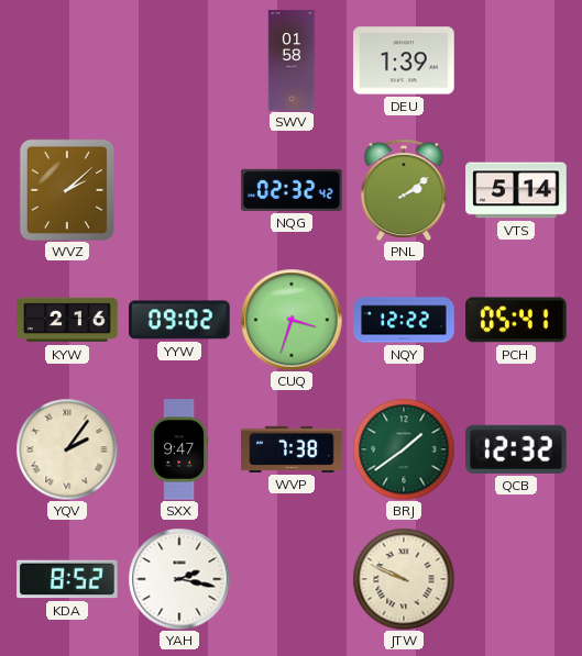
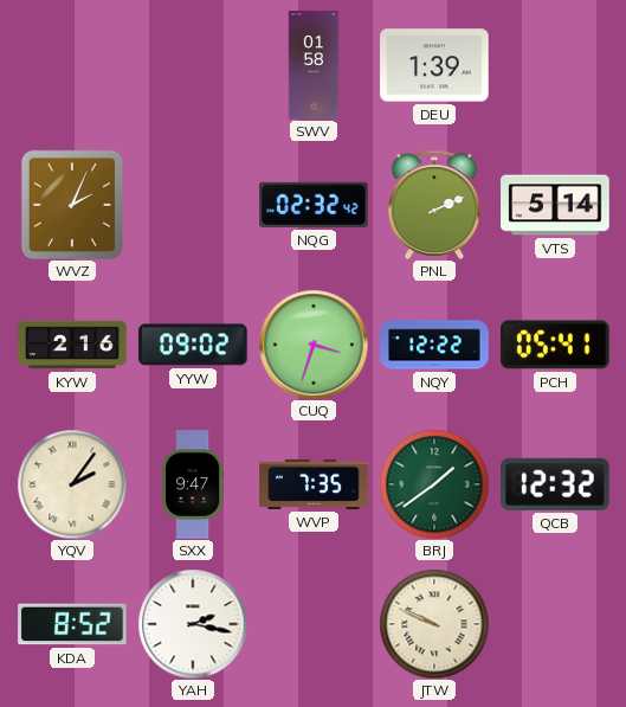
WVZ: 2:08 -> 2:04 (71, 204)
PNL: 2:09 -> 2:11 (434, 204)
WVP: 7:38 -> 7:35 (314, 484)
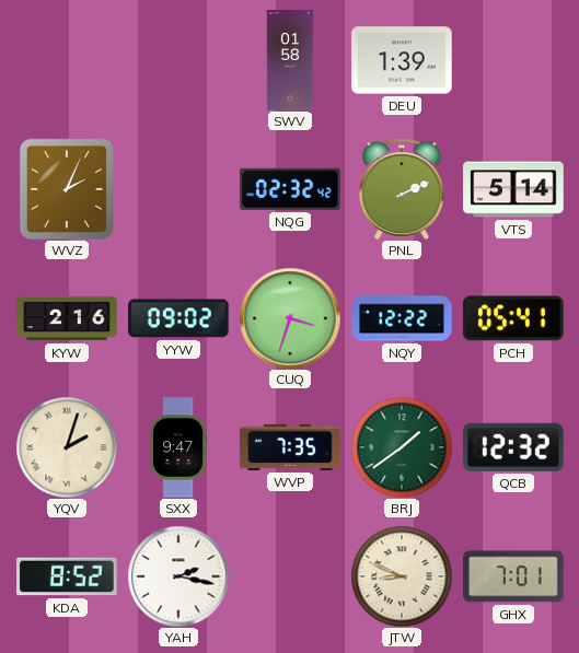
YQV: 2:06 -> 2:03 (67, 447)
JTW: 9:49 -> 8:49 (402, 576)
GHX: none -> 7:01 (513, 576)
